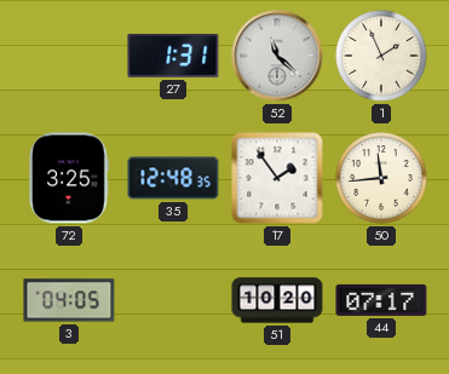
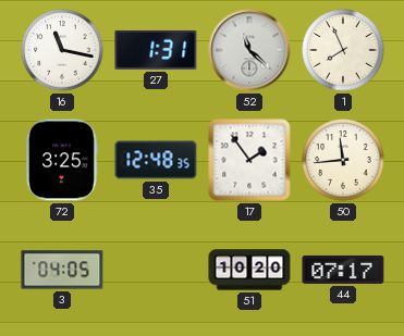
16: none -> 11:17 (62, 50)
1: 1:56 -> 7:56 (343, 50)
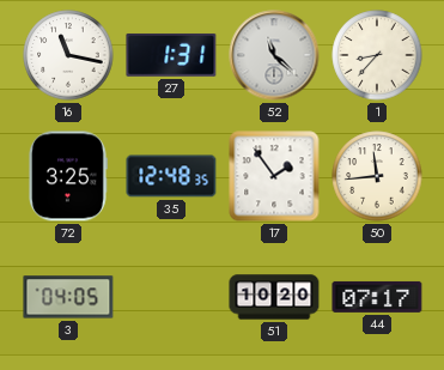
1: 7:56 -> 8:37 (377, 55)
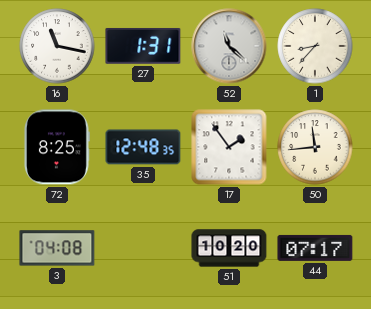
72: 3:25 -> 8:25 (56, 147)
3: 04:05 -> 04:08 (57, 248)
